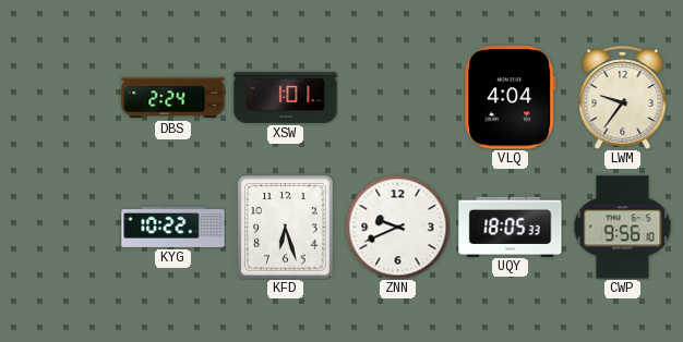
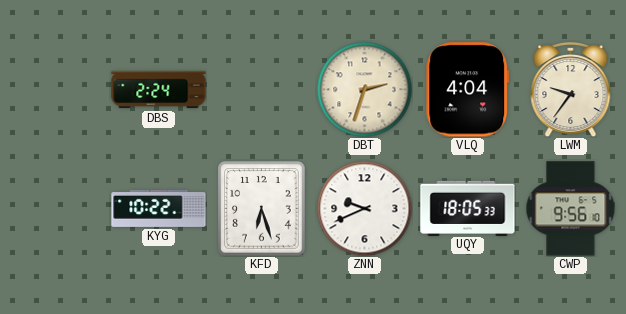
XSW: 1:01 -> none (286, 97)
DBT: none -> 2:33 (364, 89)
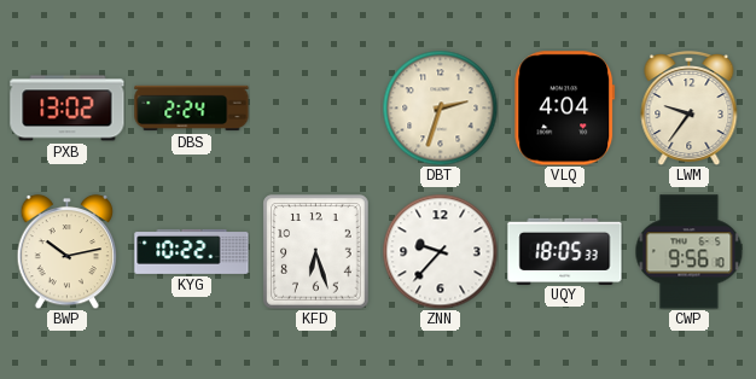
PXB: none -> 13:02 (68, 109)
BWP: none -> 10:13 (68, 251)
ZNN: 9:41 -> 9:37 (440, 251)
